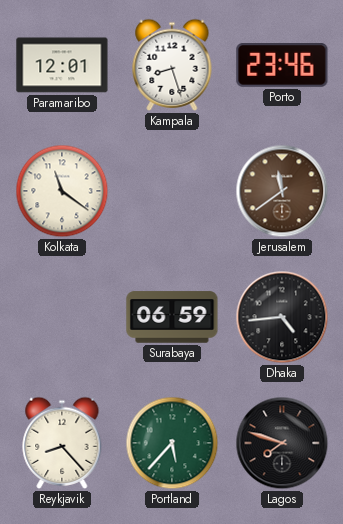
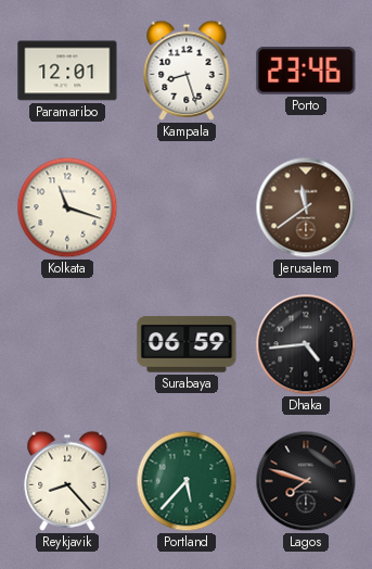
Kolkata: 11:21 -> 11:18 (67, 207)
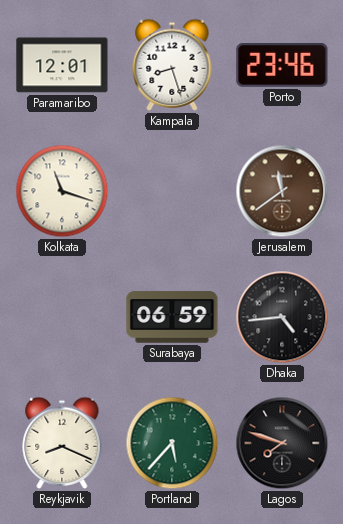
Reykjavik: 8:23 -> 8:19 (62, 443)
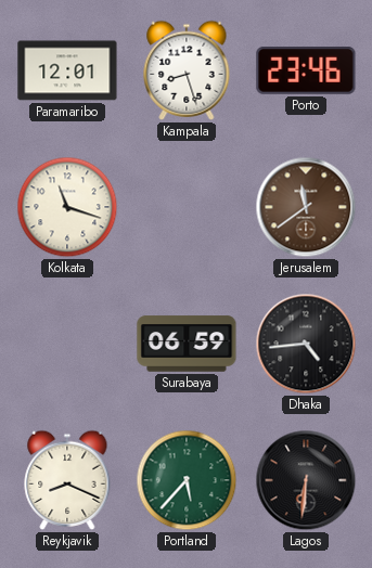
Lagos: 7:48 -> 6:31 (306, 480)
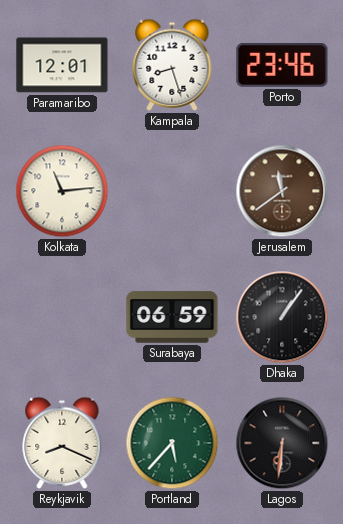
Kolkata: 11:18 -> 11:14 (62, 191)
Dhaka: 4:44 -> 1:06 (282, 317)
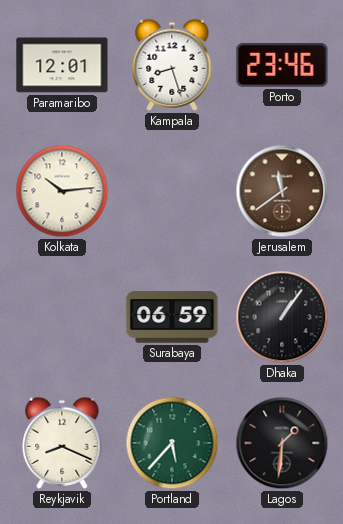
Kolkata: 11:14 -> 10:14 (62, 191)
Lagos: 6:31 -> 1:31 (282, 443)
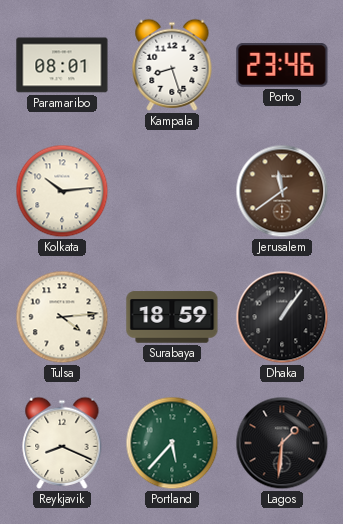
Paramaribo: 12:01 -> 08:01 (62, 65)
Tulsa: none -> 4:14 (62, 317)
Surabaya: 06:59 -> 18:59 (172, 317)
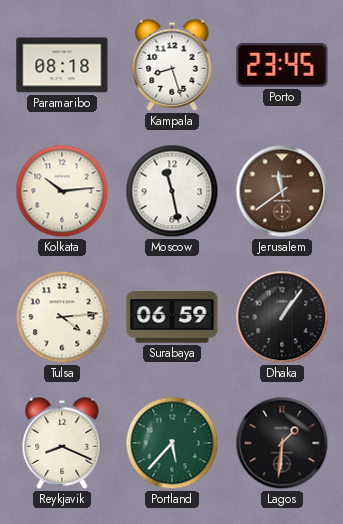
Paramaribo: 08:01 -> 08:18 (62, 65)
Porto: 23:46 -> 23:45 (282, 66)
Moscow: none -> 11:28 (172, 191)
Surabaya: 18:59 -> 06:59 (172, 317)
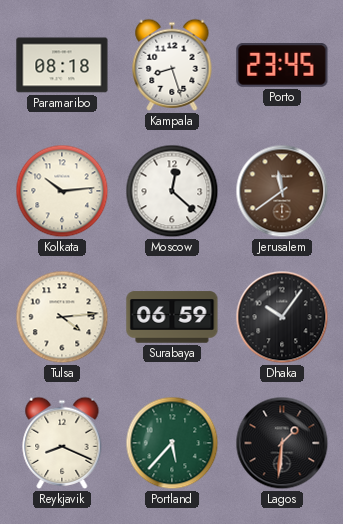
Moscow: 11:28 -> 12:22 (172, 191)
Dhaka: 1:06 -> 10:06 (282, 317)
